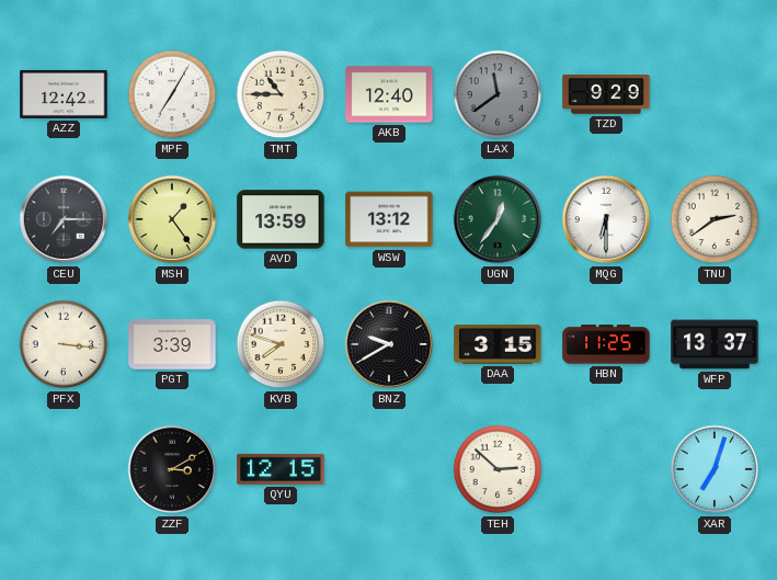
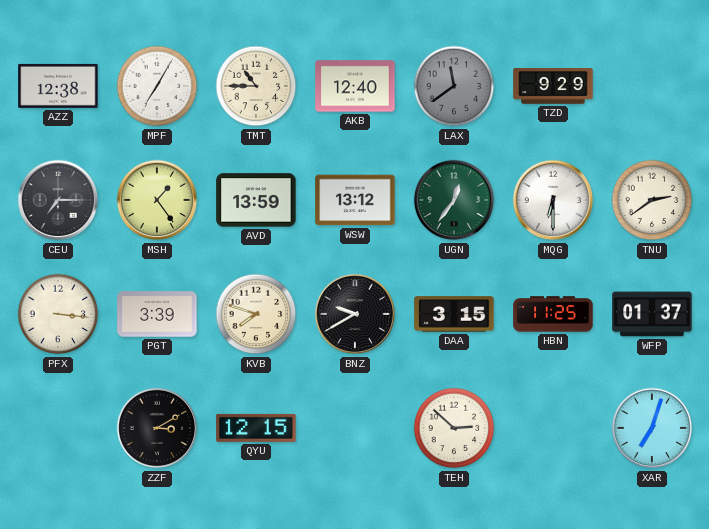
AZZ: 12:42 -> 12:38 (58, 86)
WFP: 13:37 -> 01:37 (652, 314)
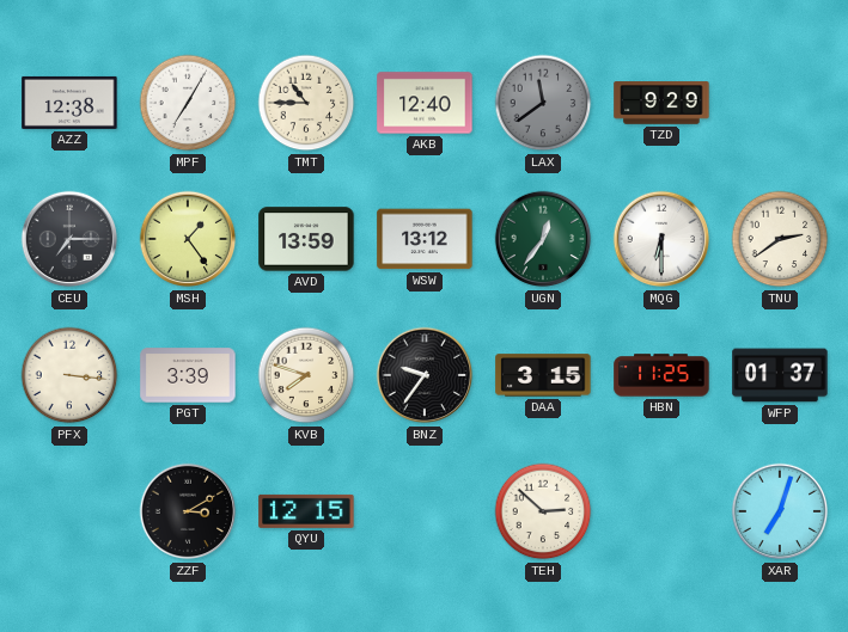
BNZ: 9:40 -> 9:36 (425, 375)
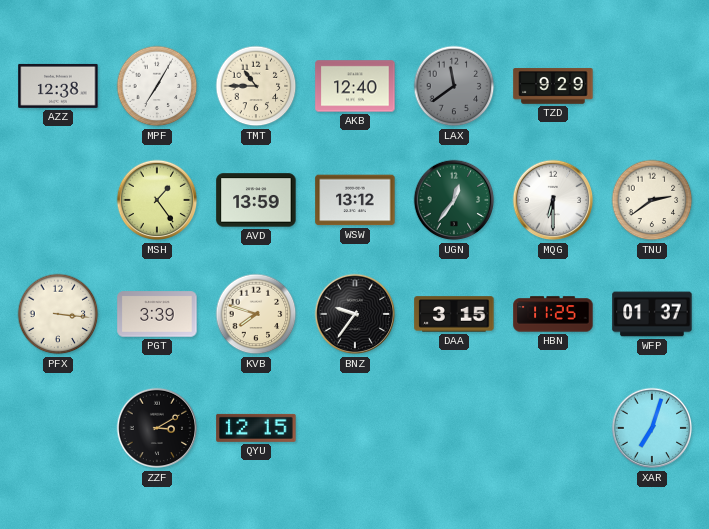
CEU: 7:15 -> none (69, 239)
TEH: 2:52 -> none (543, 511)
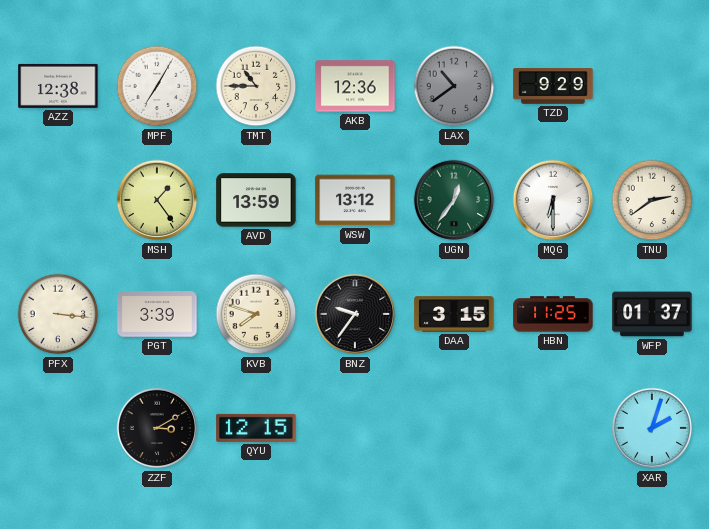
AKB: 12:40 -> 12:36 (355, 86)
LAX: 11:39 -> 10:39 (454, 86)
XAR: 7:03 -> 2:03 (652, 428)
